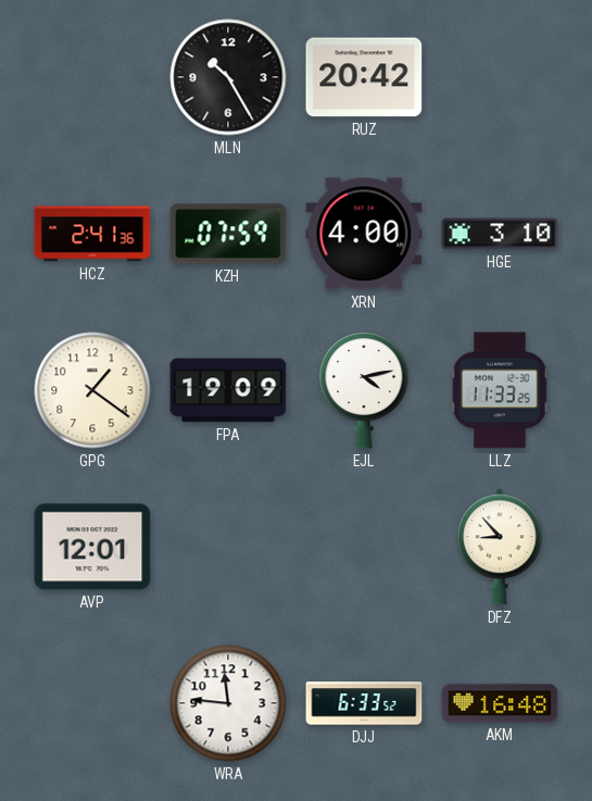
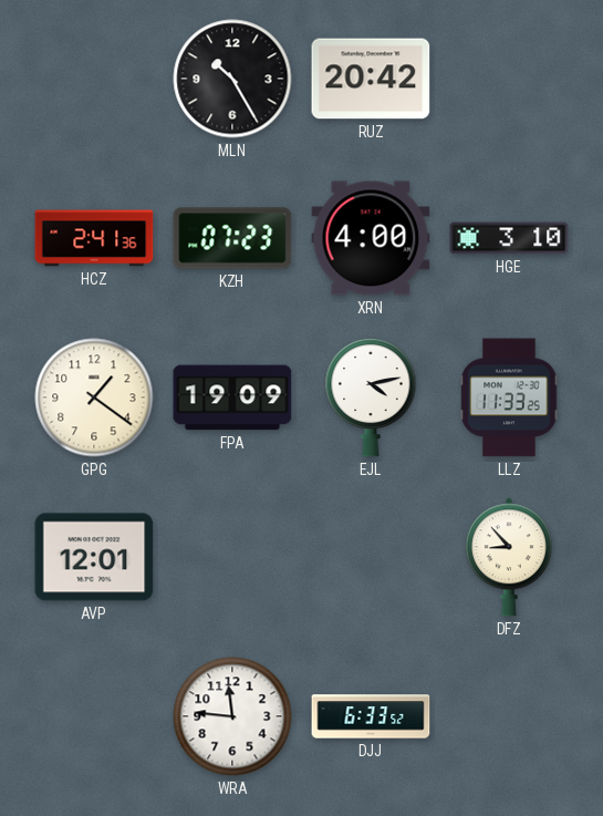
KZH: 07:59 -> 07:23 (232, 238)
AKM: 16:48 -> none (500, 703)
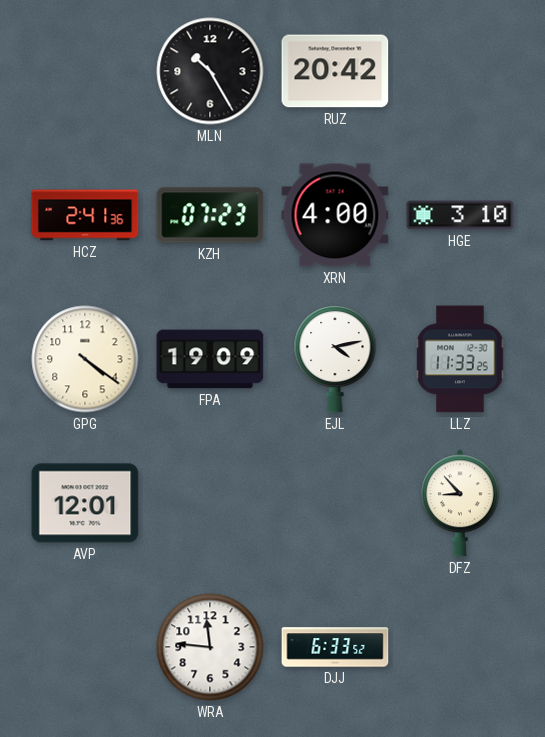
GPG: 1:21 -> 4:21 (85, 359)
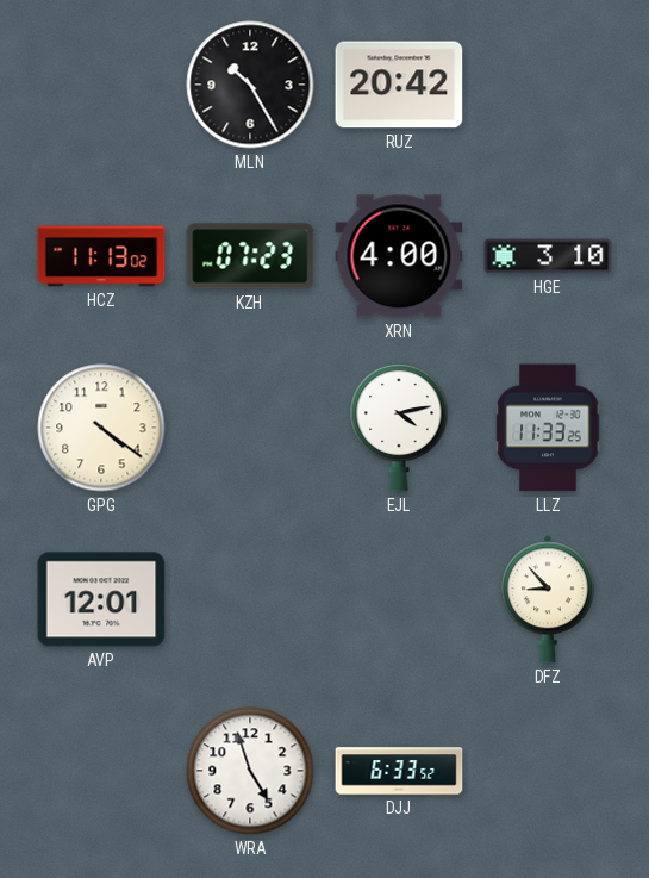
HCZ: 2:41 -> 11:13 (101, 256)
FPA: 19:09 -> none (210, 359)
WRA: 11:46 -> 4:57 (250, 771)
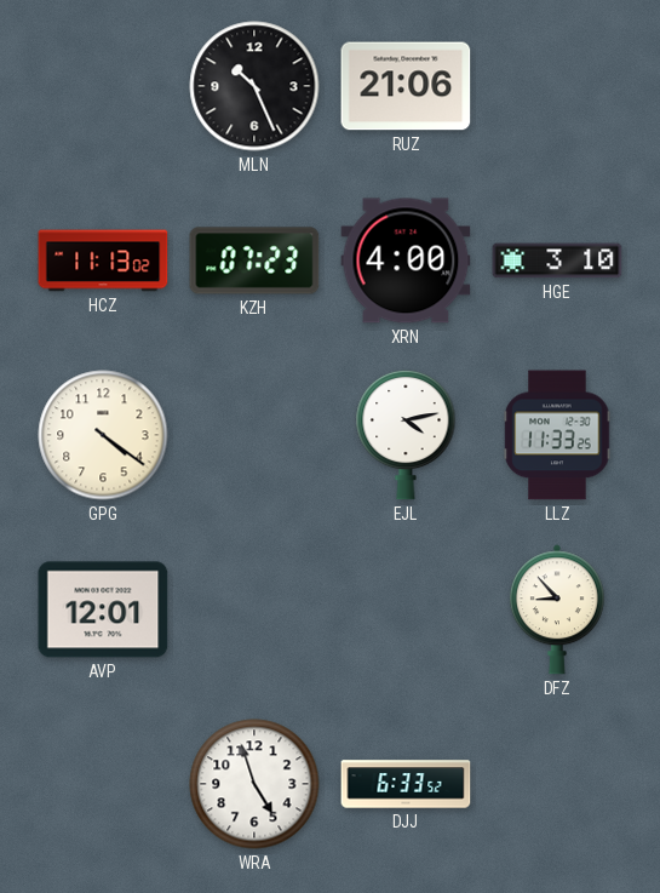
MLN: 10:25 -> 10:26 (254, 86)
RUZ: 20:42 -> 21:06 (406, 86)
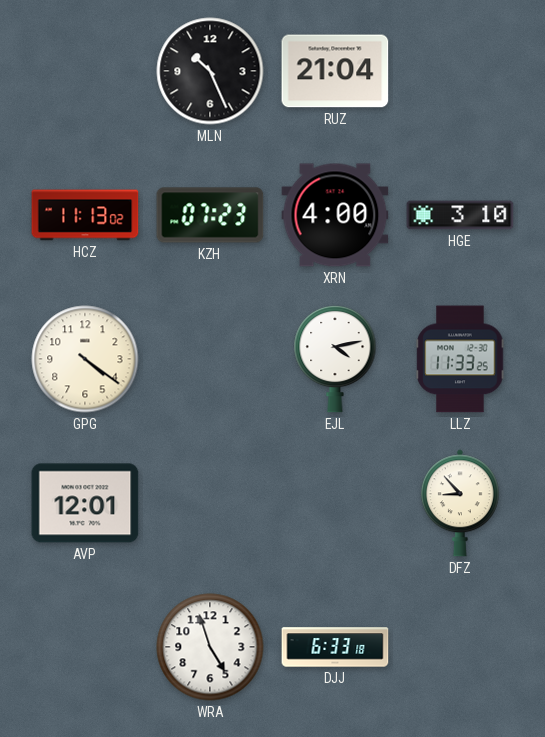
RUZ: 21:06 -> 21:04 (335, 71)
DJJ: 6:33:52 -> 6:33:18 (335, 647)
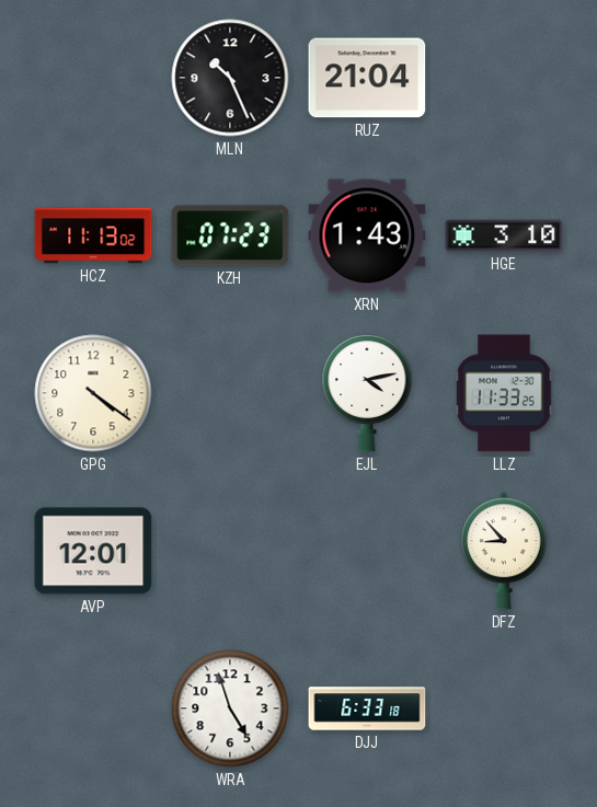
XRN: 4:00 -> 1:43 (367, 235)
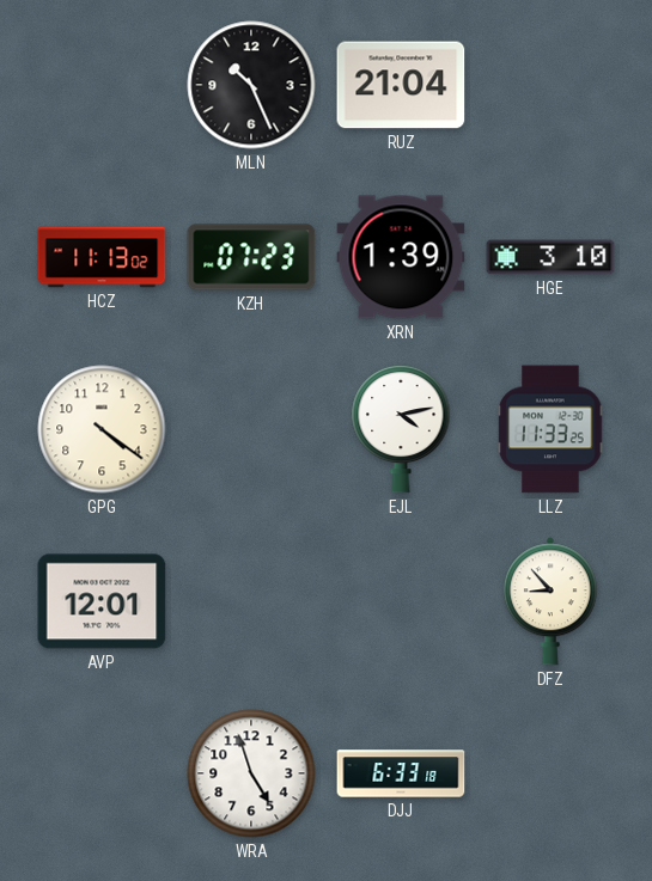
XRN: 1:43 -> 1:39 (401, 257)
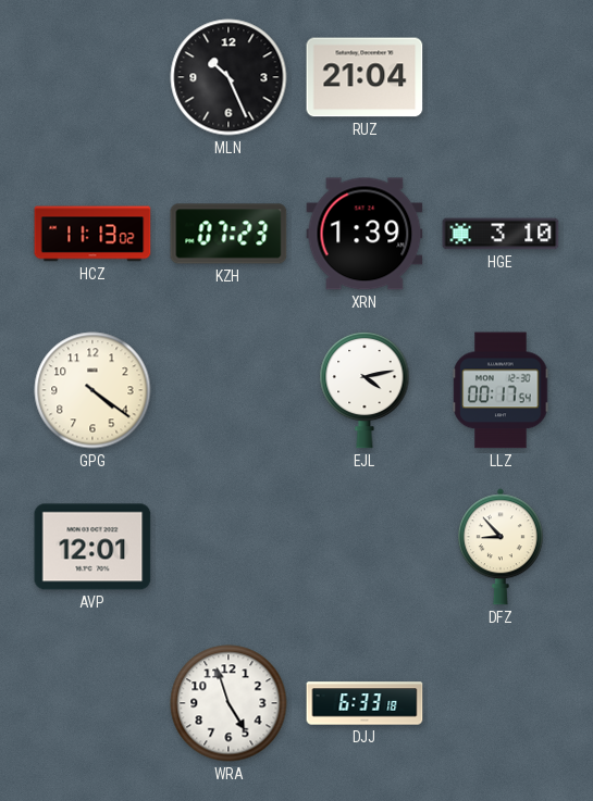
LLZ: 11:33 -> 00:17 (501, 390)
